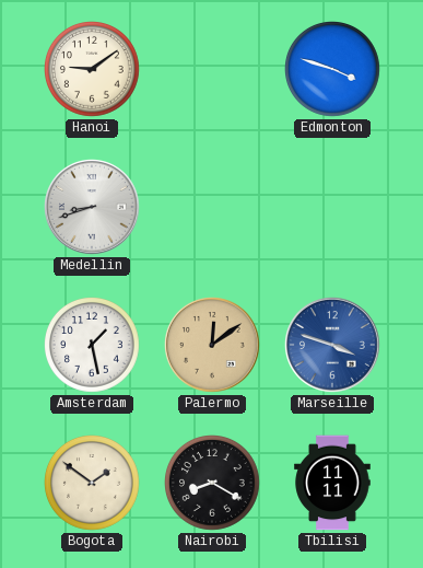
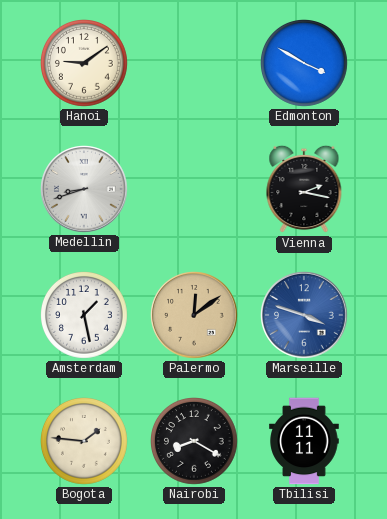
Edmonton: 3:48 -> 3:50 (305, 64)
Vienna: none -> 2:17 (304, 189)
Bogota: 1:51 -> 1:46 (85, 442)
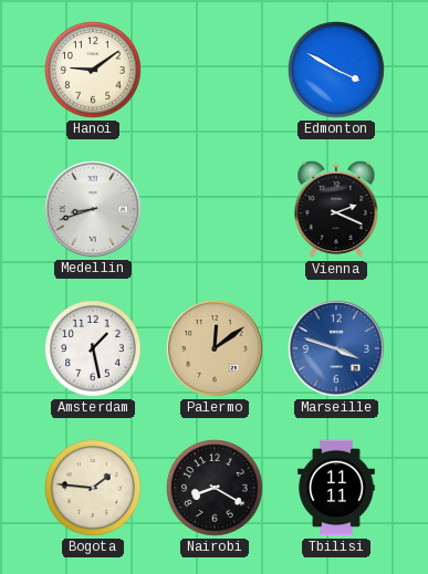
Vienna: 2:17 -> 2:19 (336, 209)
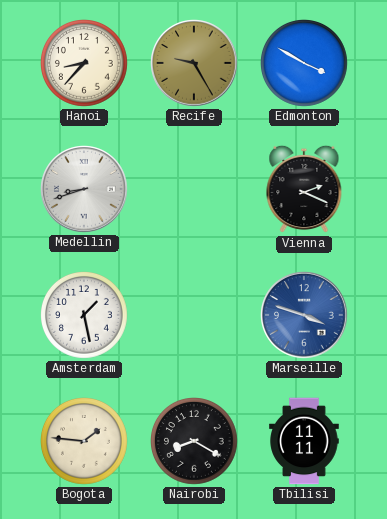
Hanoi: 9:09 -> 8:37 (85, 64)
Recife: none -> 9:25 (195, 64)
Palermo: 12:09 -> none (216, 349)
